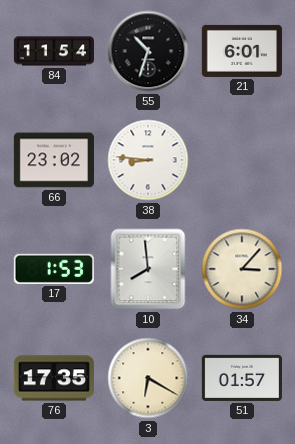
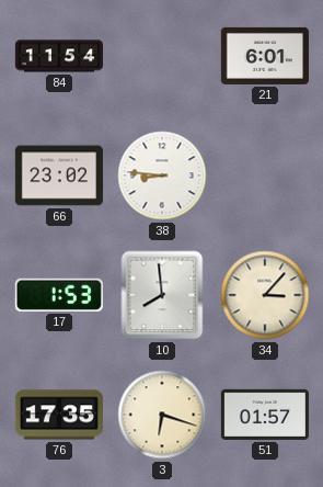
55: 10:33 -> none (148, 51)
3: 6:20 -> 6:18 (162, 415)
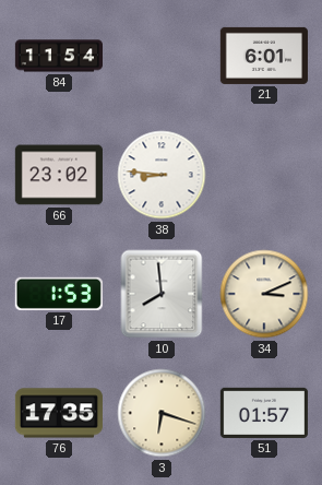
34: 3:07 -> 3:11 (264, 294)
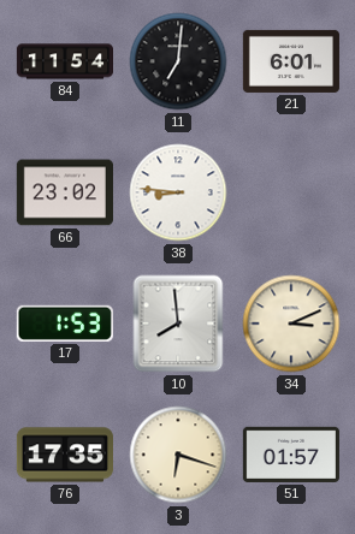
11: none -> 7:01 (178, 61)
